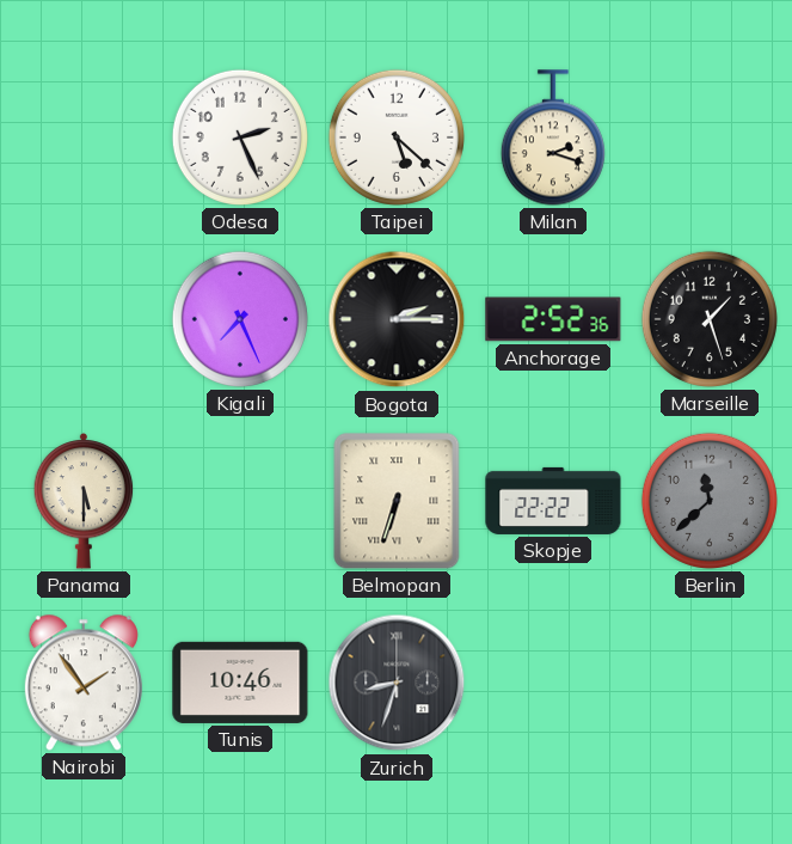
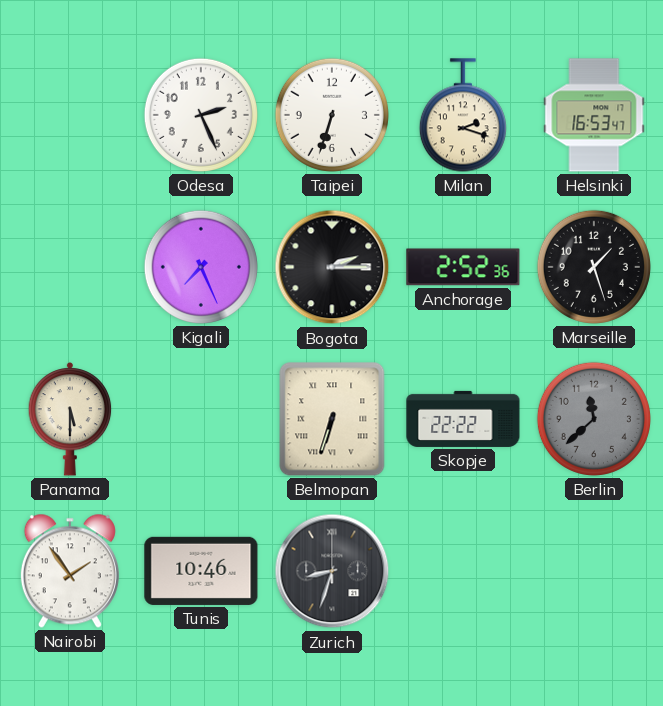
Taipei: 5:22 -> 6:33 (332, 115)
Helsinki: none -> 16:53 (594, 115)
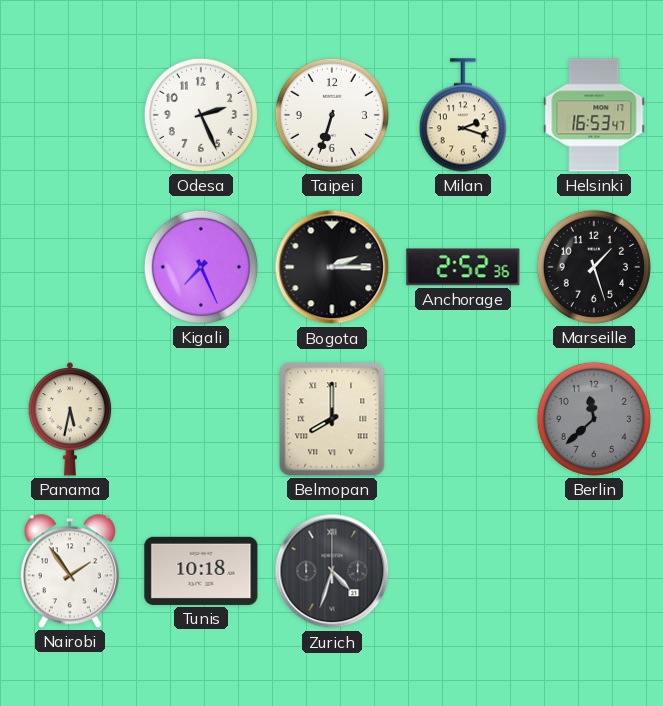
Panama: 5:30 -> 5:32 (70, 420)
Belmopan: 6:33 -> 8:00 (332, 419)
Skopje: 22:22 -> none (463, 419)
Tunis: 10:46 -> 10:18 (201, 571)
Zurich: 8:33 -> 4:33 (332, 571)
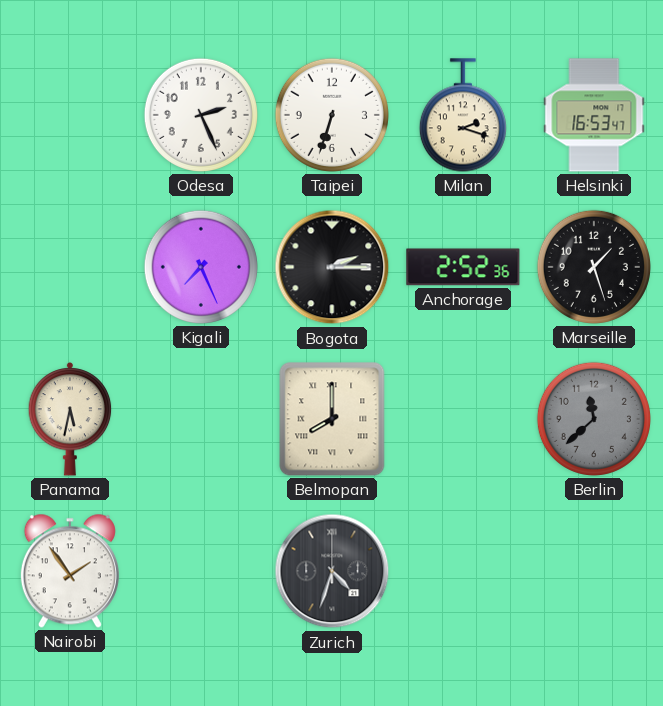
Tunis: 10:18 -> none (201, 571)
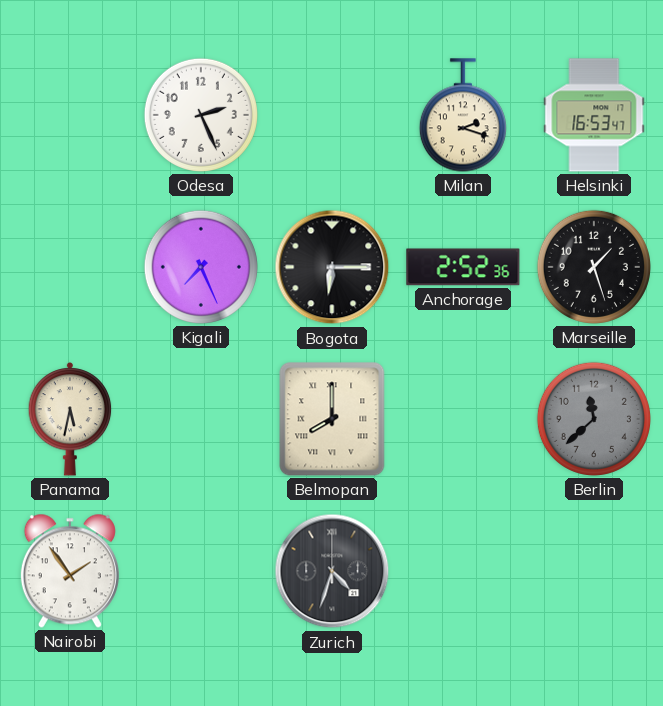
Taipei: 6:33 -> none (332, 115)
Bogota: 2:15 -> 6:15 (332, 267)
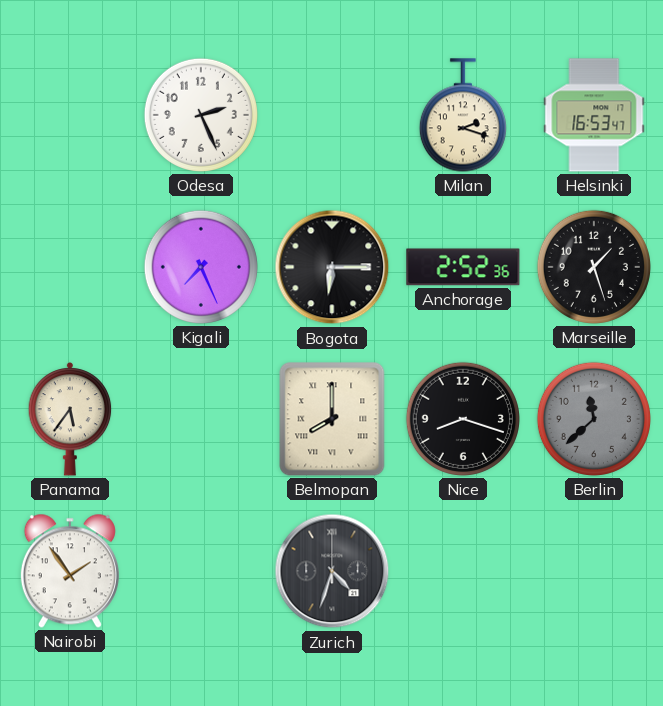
Panama: 5:32 -> 5:36 (70, 420)
Nice: none -> 8:18 (463, 419)
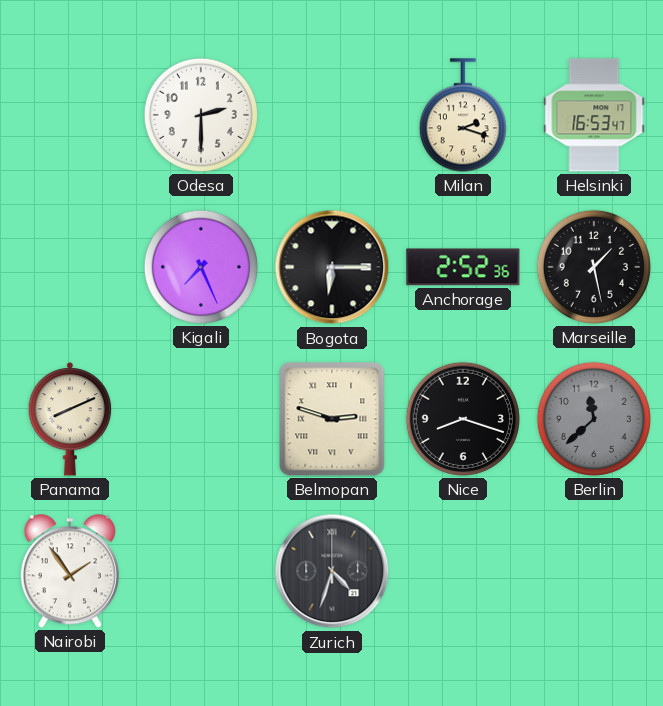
Odesa: 2:26 -> 2:30 (201, 115)
Marseille: 1:27 -> 1:28 (594, 267)
Panama: 5:36 -> 8:11 (70, 420)
Belmopan: 8:00 -> 2:48 (332, 419)
